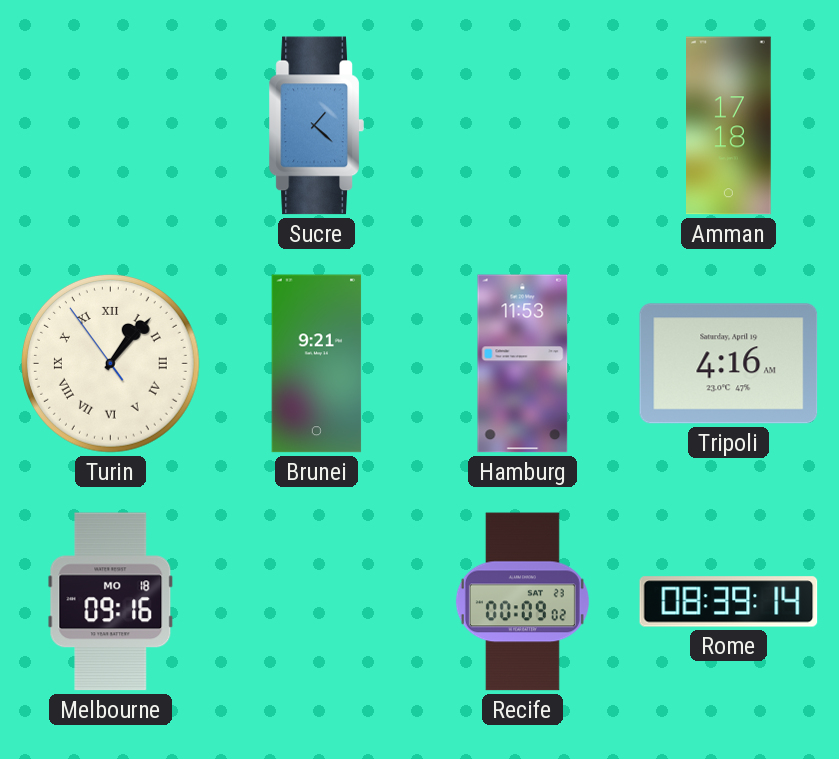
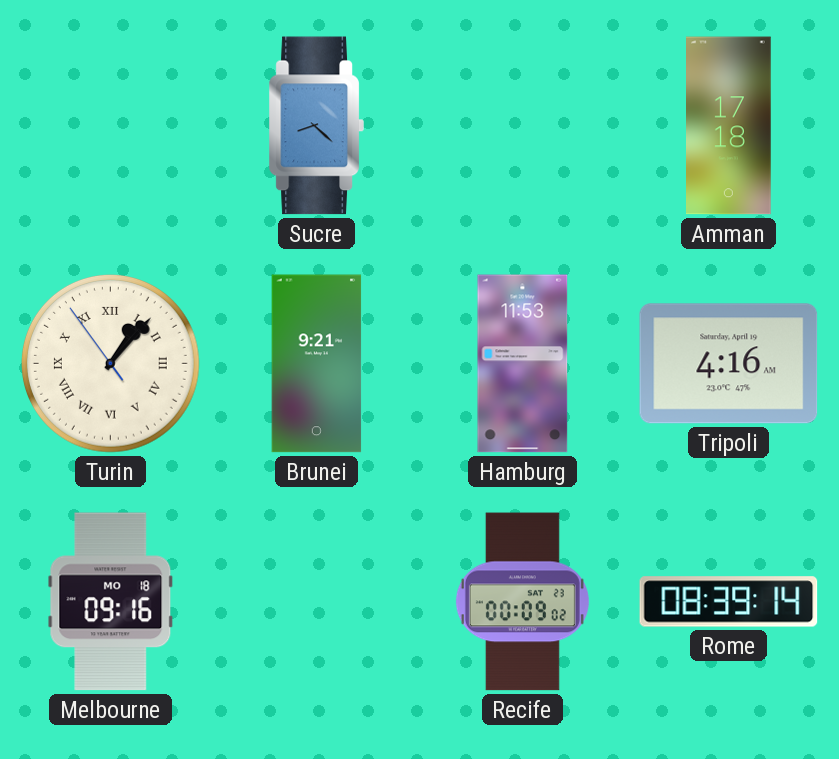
Sucre: 1:22 -> 8:22 (316, 126)
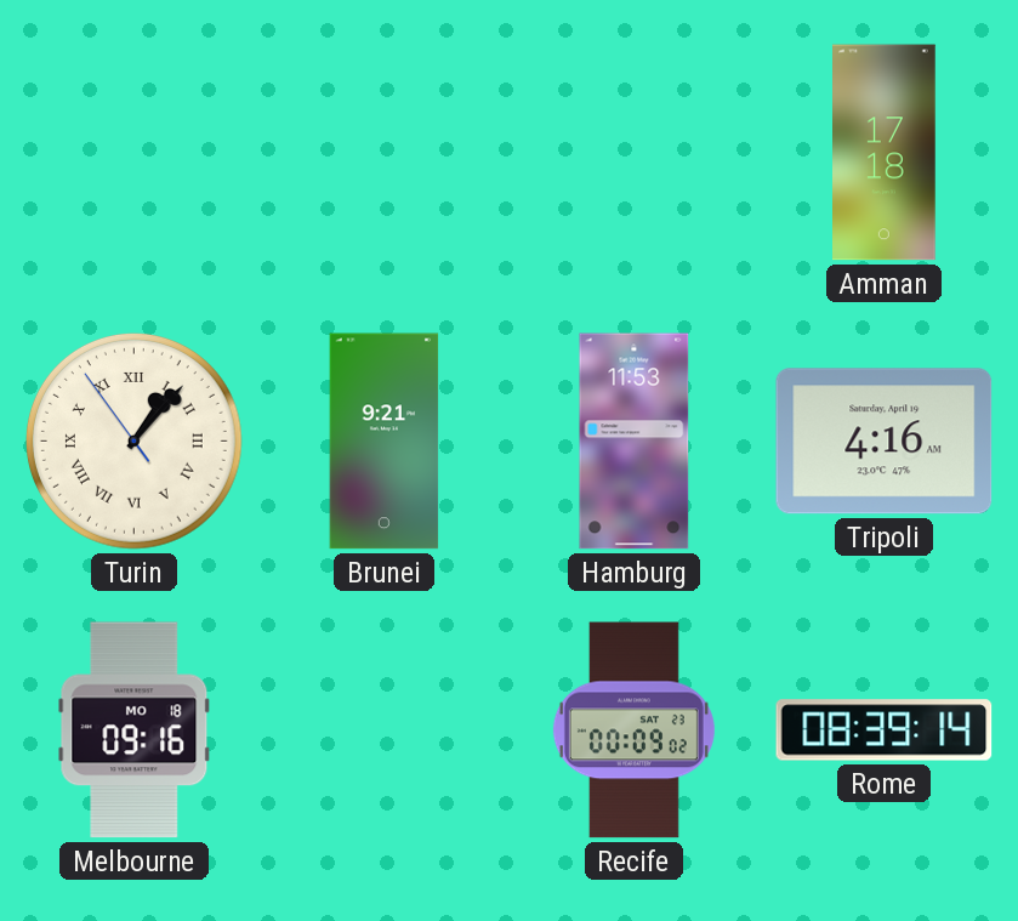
Sucre: 8:22 -> none (316, 126)
